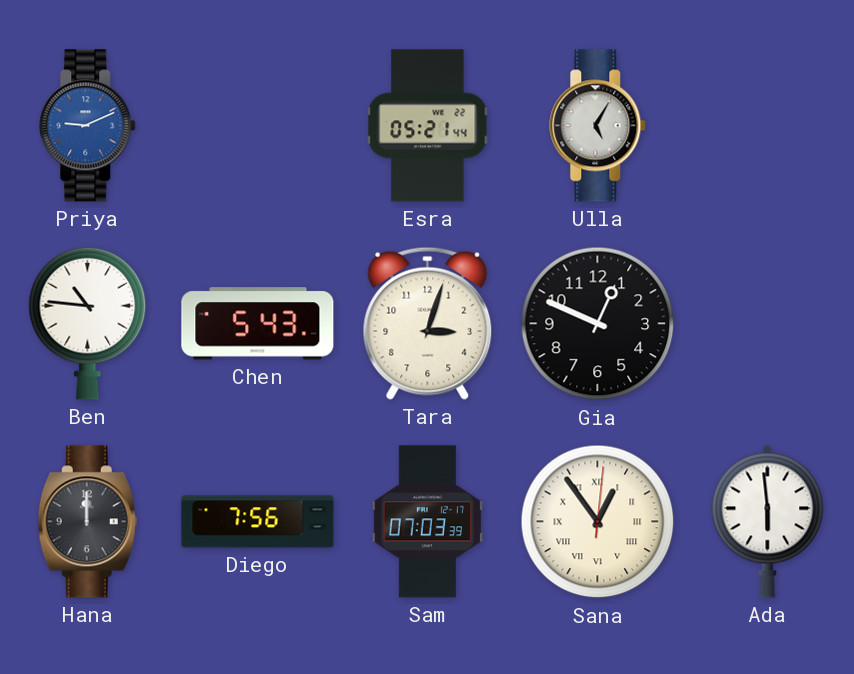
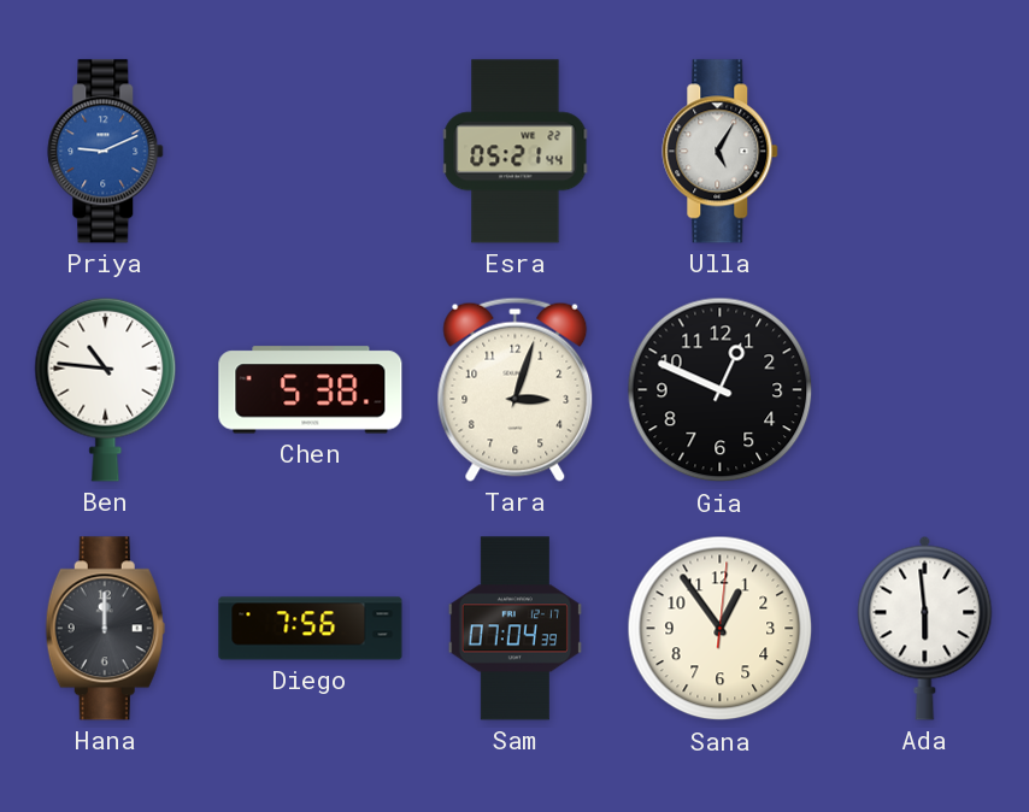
Chen: 5:43 -> 5:38 (311, 390)
Sam: 07:03 -> 07:04 (514, 629)
Sana numerals: Roman -> Arabic (721, 629)
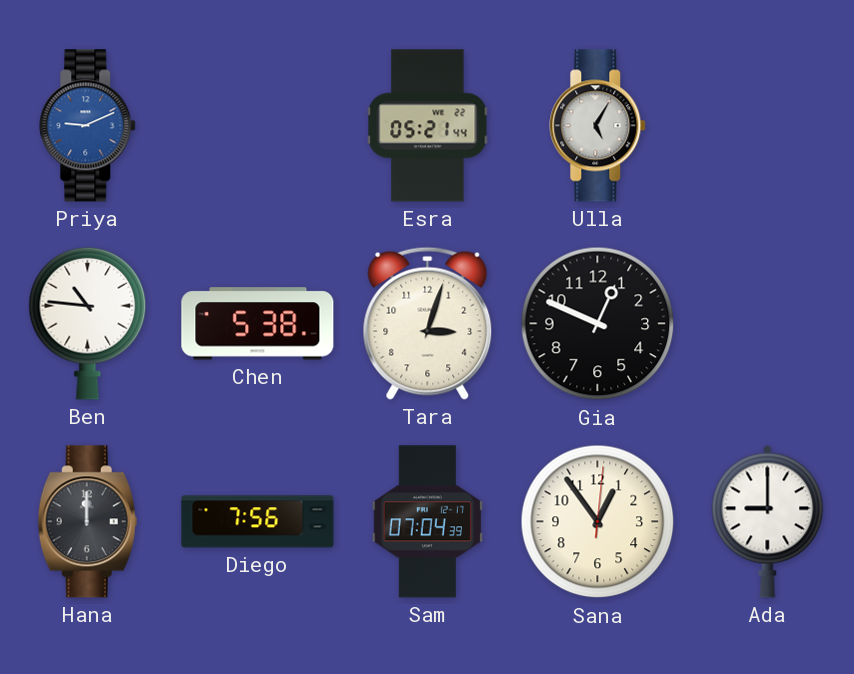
Ada: 5:59 -> 9:00 (768, 521)
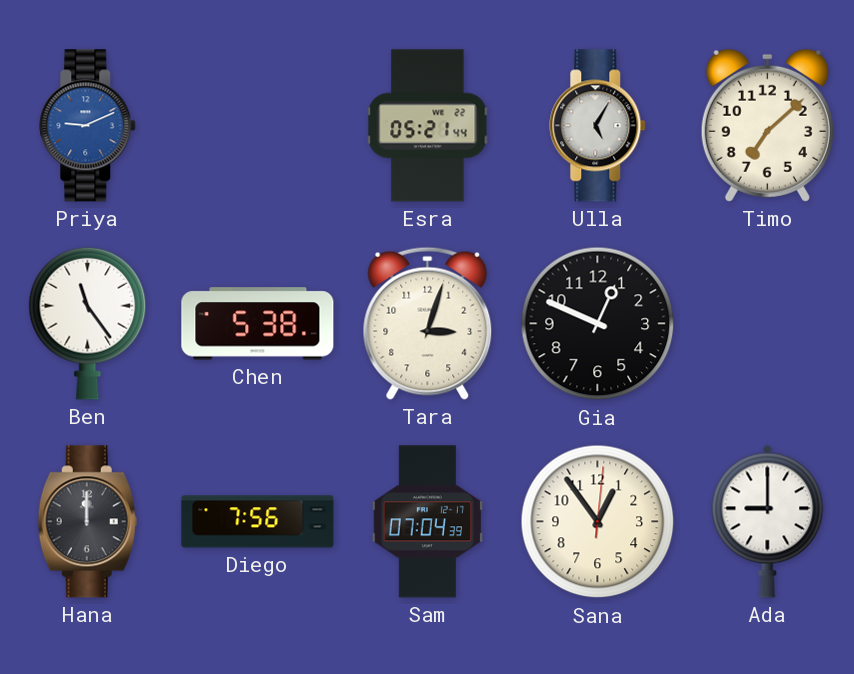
Timo: none -> 7:08 (767, 125)
Ben: 10:46 -> 11:24 (88, 323)
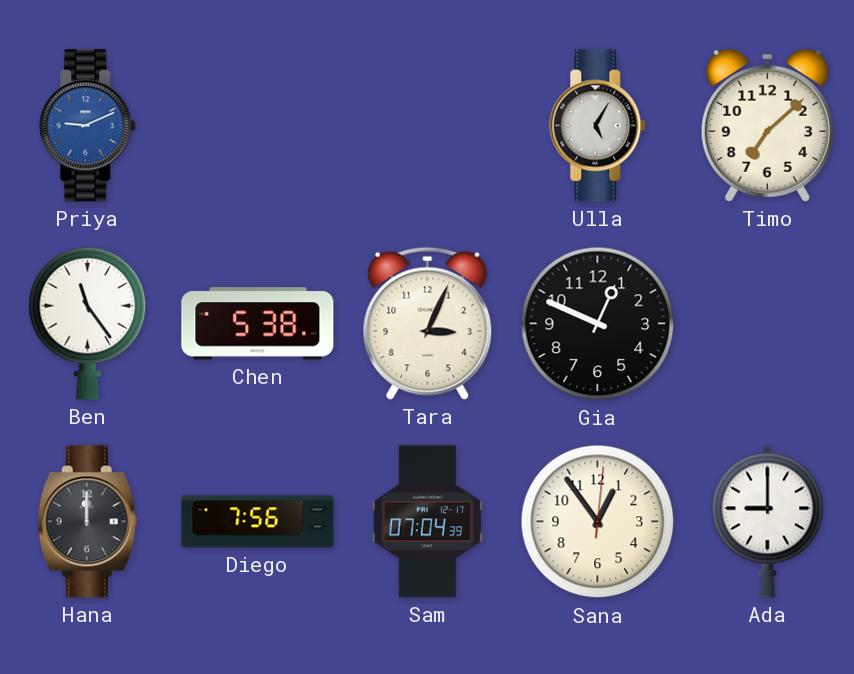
Esra: 05:21 -> none (428, 126)
Tara: 3:03 -> 3:04 (428, 323)
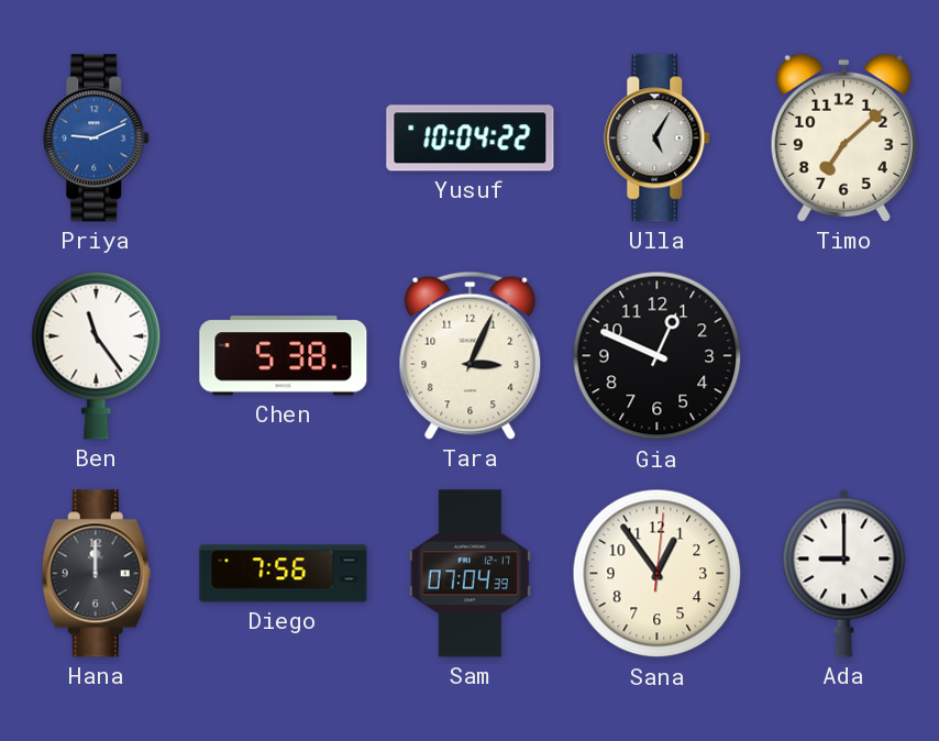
Yusuf: none -> 10:04 (471, 139)
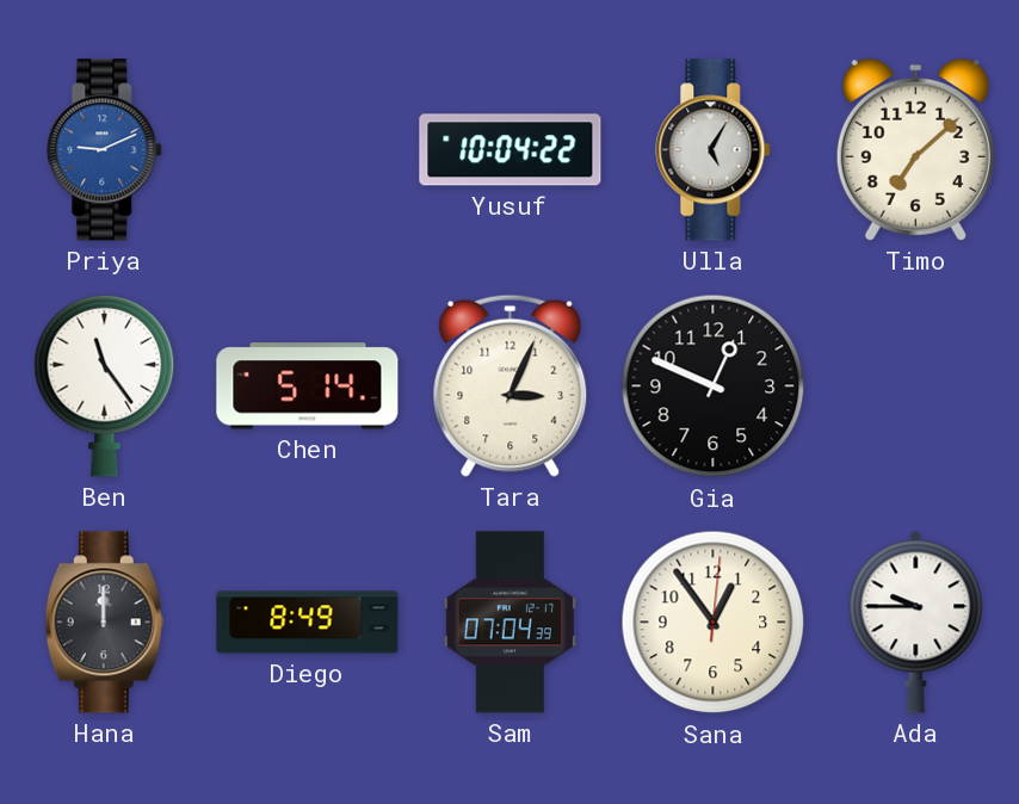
Chen: 5:38 -> 5:14 (308, 386)
Diego: 7:56 -> 8:49 (308, 623)
Ada: 9:00 -> 9:45 (916, 621)
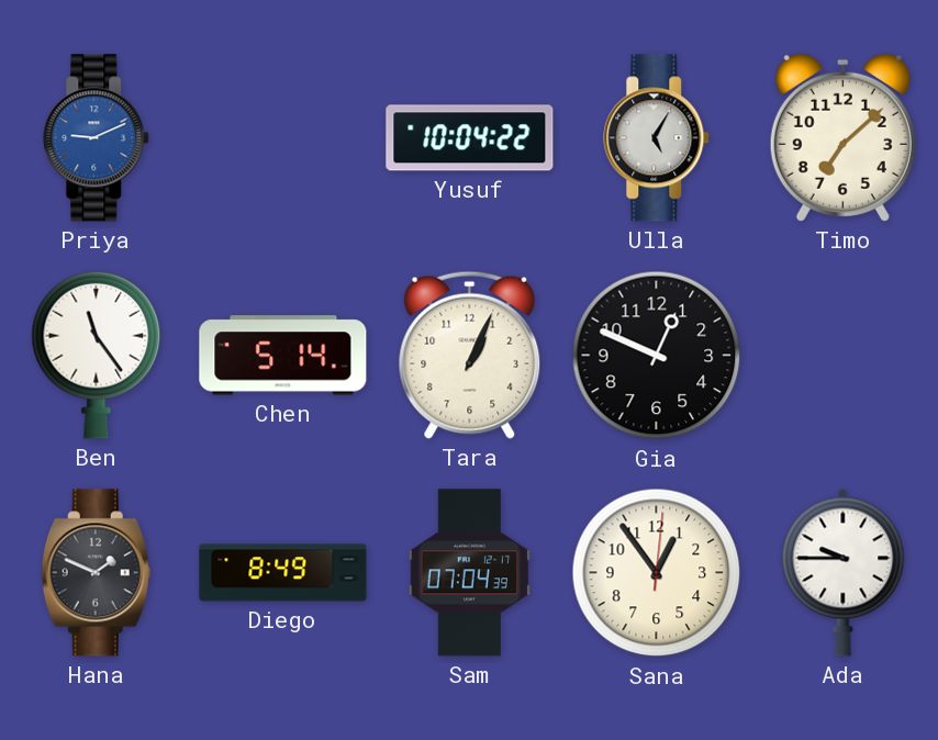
Tara: 3:04 -> 1:04 (470, 355)
Hana: 12:00 -> 1:49 (96, 573)
